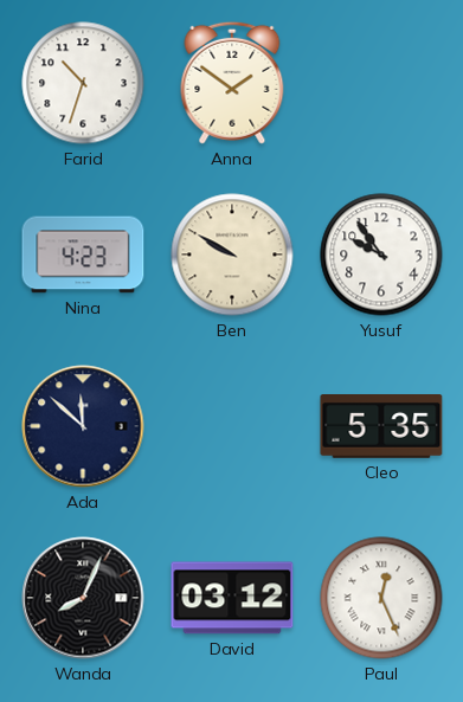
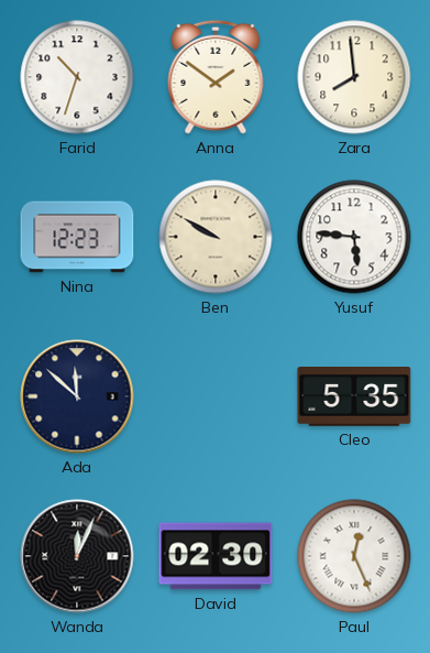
Zara: none -> 7:59 (354, 77)
Nina: 4:23 -> 12:23 (77, 237)
Yusuf: 9:54 -> 5:46 (354, 237)
Wanda: 8:04 -> 12:04 (77, 556)
David: 03:12 -> 02:30 (216, 556)
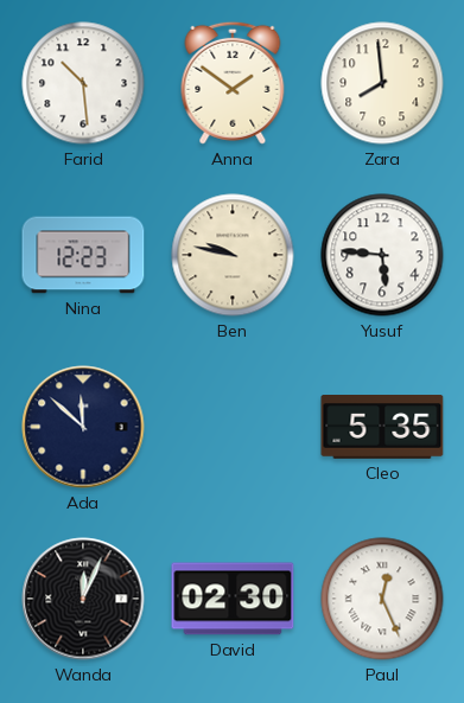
Farid: 10:33 -> 10:29 (83, 83)
Ben: 9:50 -> 9:47 (233, 255)
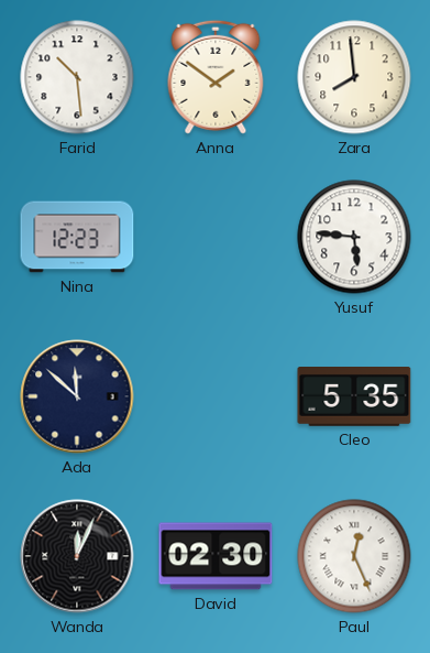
Ben: 9:47 -> none (233, 255)
